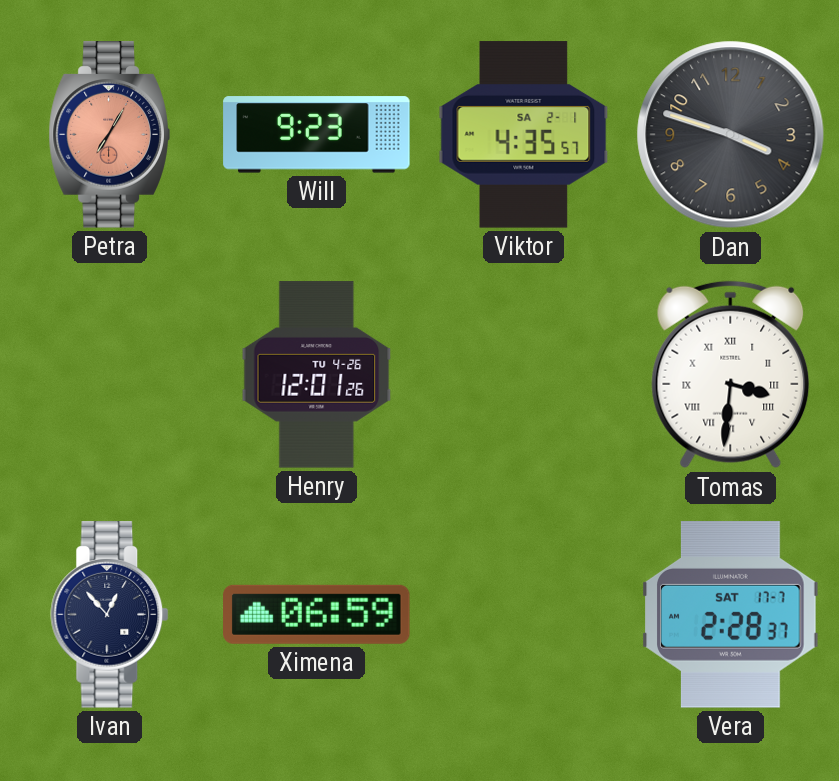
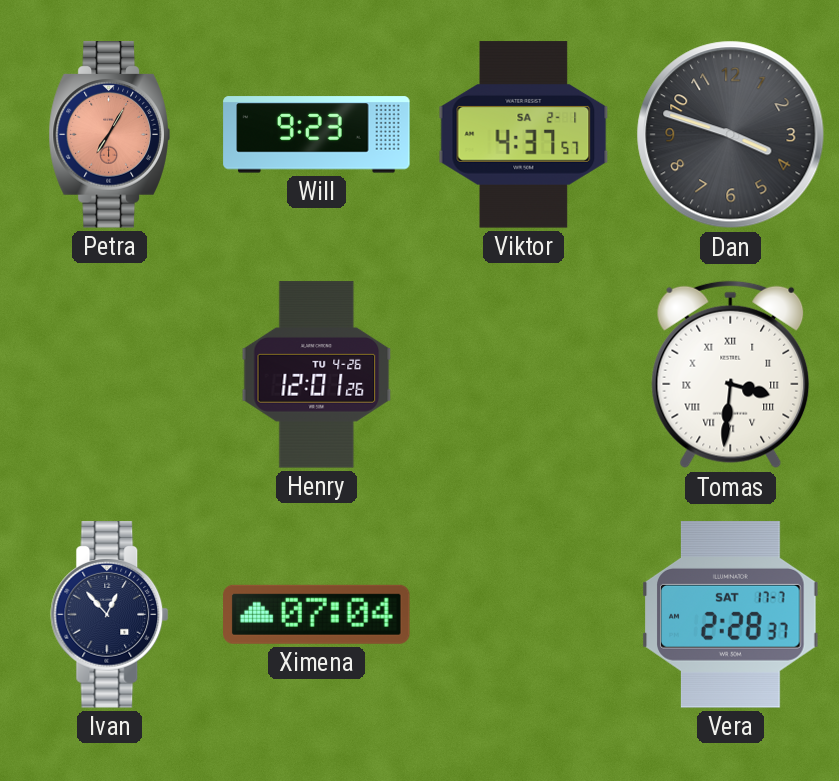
Viktor: 4:35 -> 4:37 (524, 135)
Ximena: 06:59 -> 07:04 (317, 614)
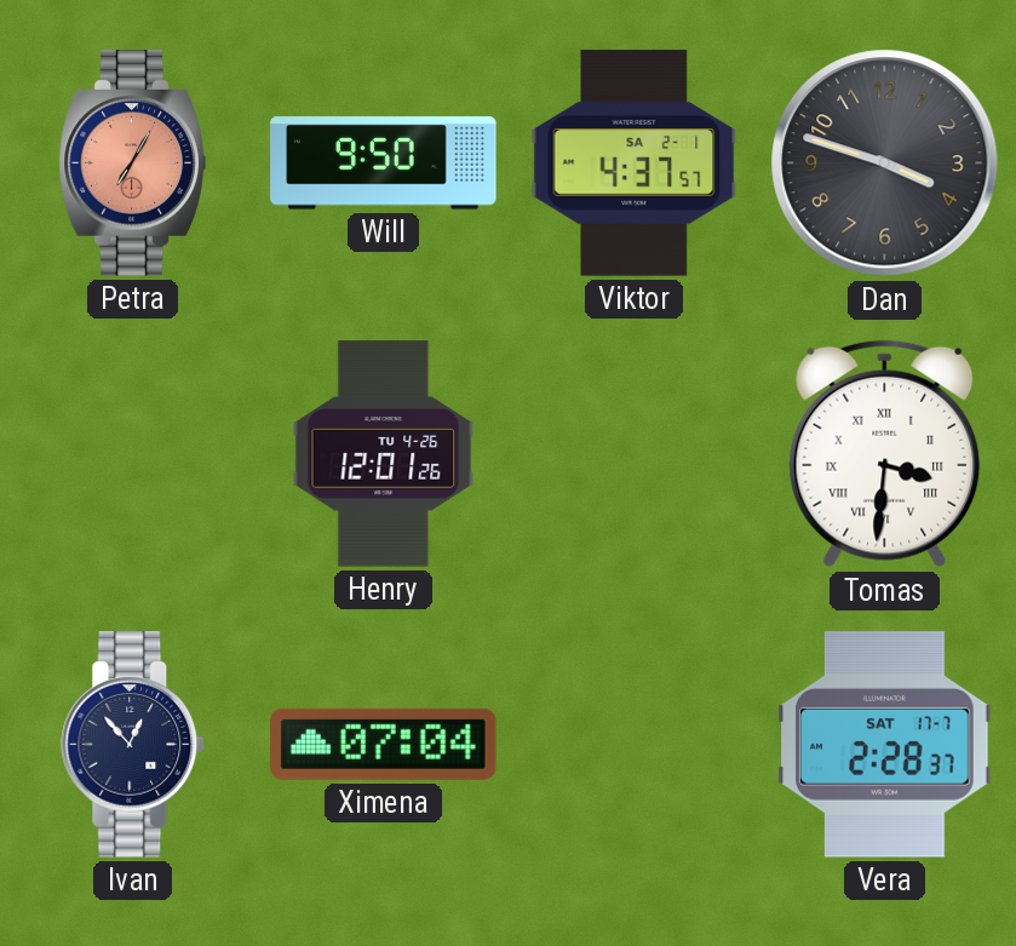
Will: 9:23 -> 9:50 (384, 164)
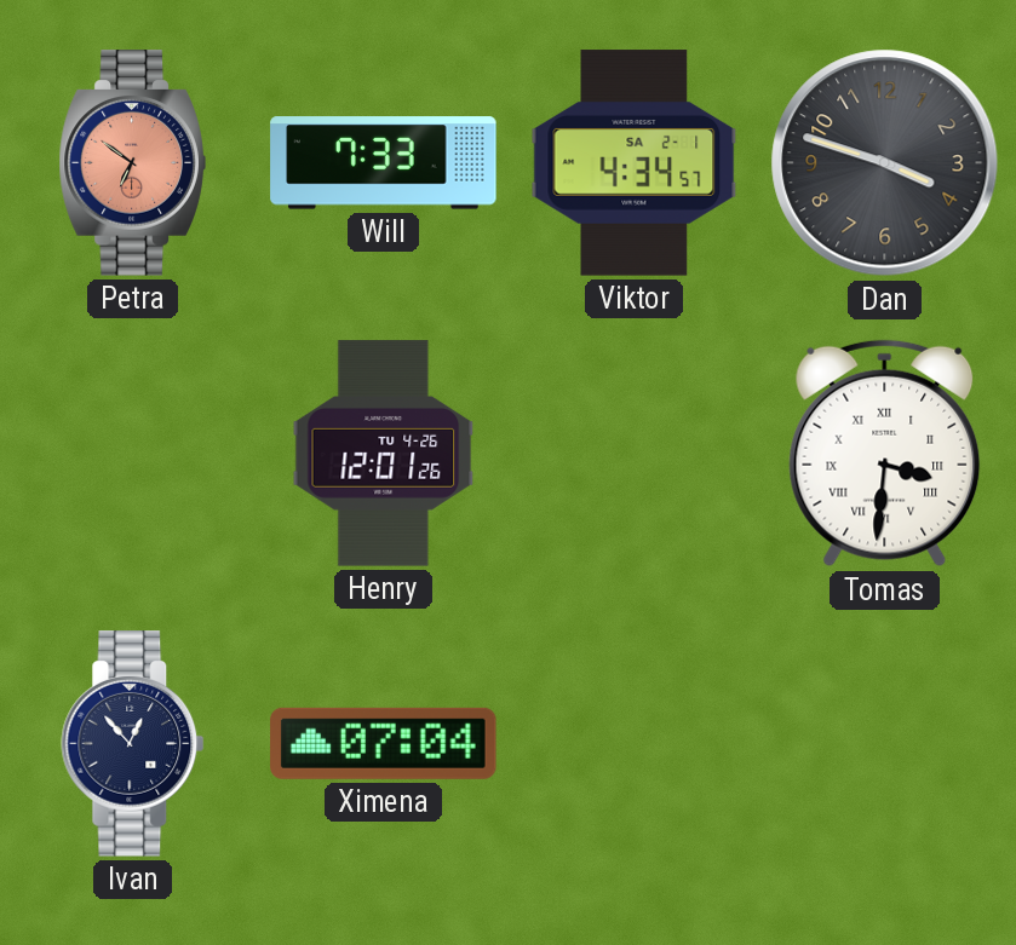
Petra: 7:05 -> 6:51 (132, 163)
Will: 9:50 -> 7:33 (384, 163)
Viktor: 4:37 -> 4:34 (635, 163)
Vera: 2:28 -> none (885, 745)
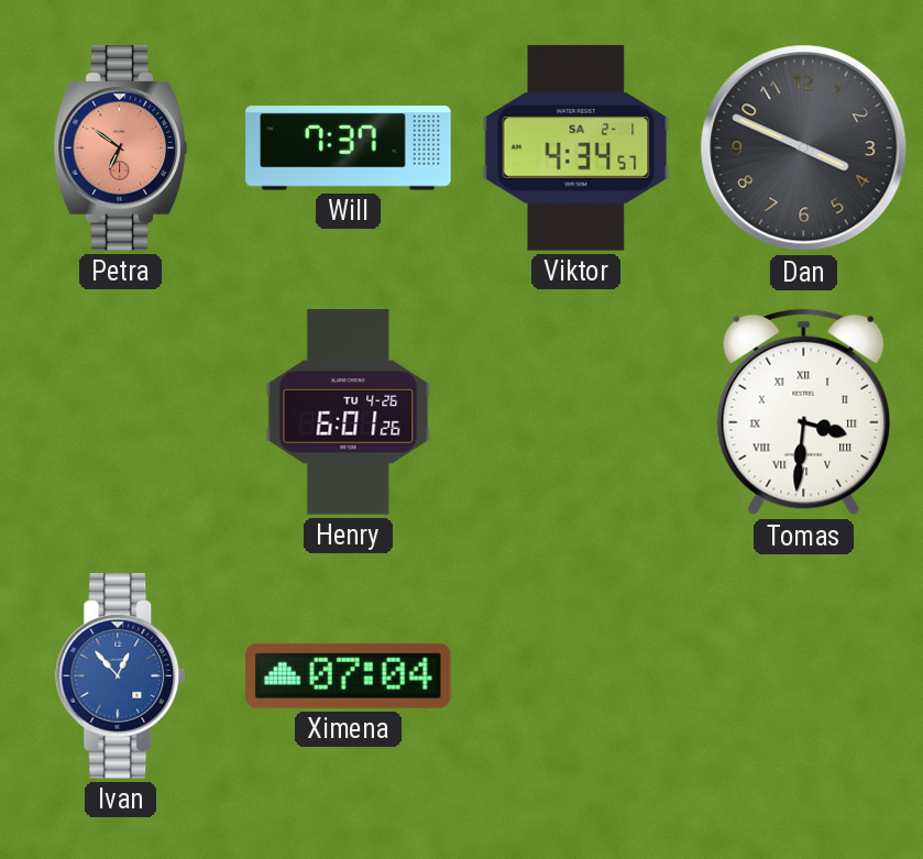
Will: 7:33 -> 7:37 (349, 148)
Dan: 3:48 -> 3:49 (804, 148)
Henry: 12:01 -> 6:01 (349, 412)
Ivan dial: navy -> blue (121, 676)
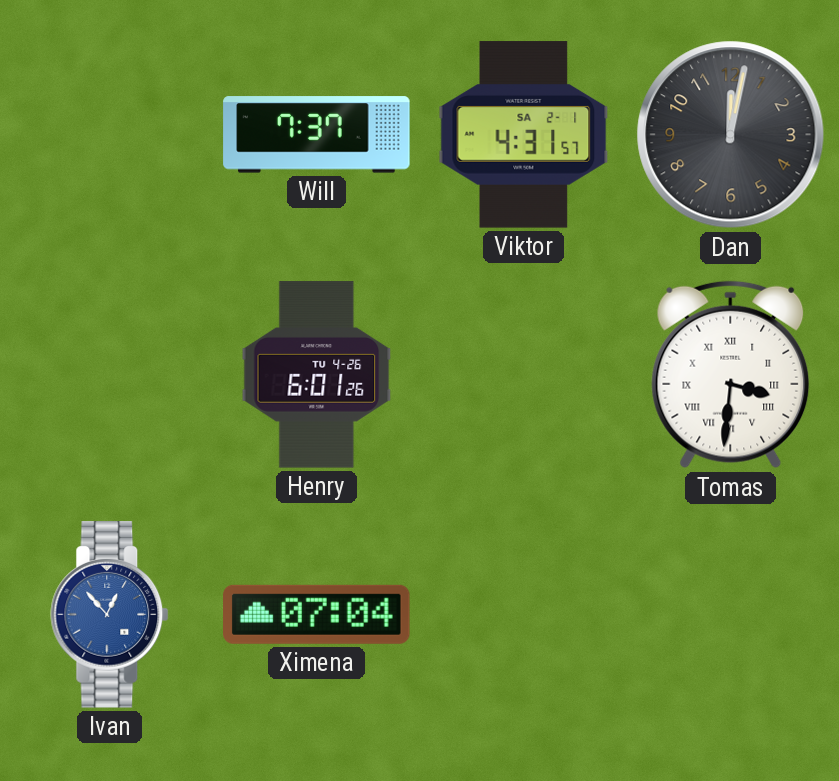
Petra: 6:51 -> none (120, 148)
Viktor: 4:34 -> 4:31 (524, 135)
Dan: 3:49 -> 12:02 (731, 135)
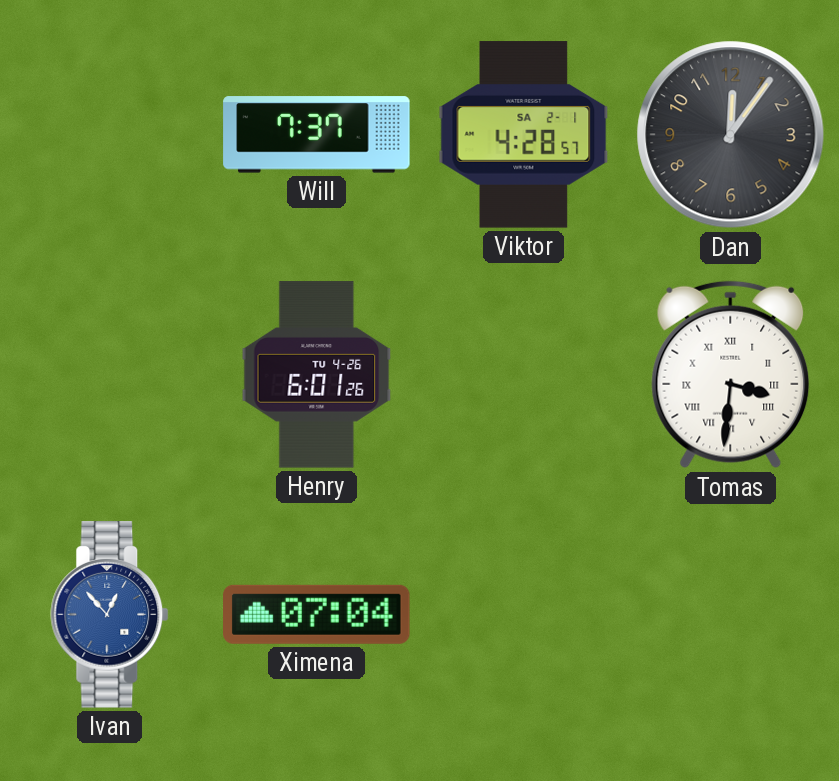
Viktor: 4:31 -> 4:28 (524, 135)
Dan: 12:02 -> 12:06 (731, 135)
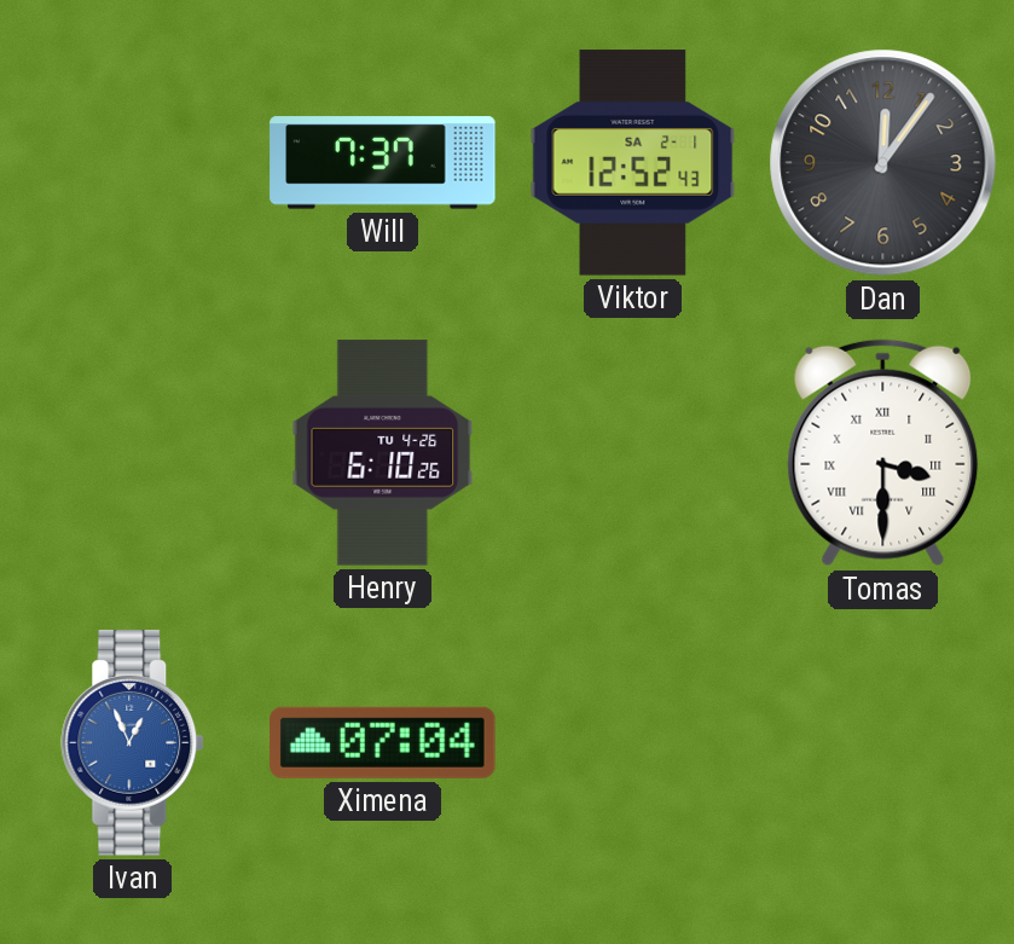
Viktor: 4:28 -> 12:52 (633, 163)
Henry: 6:01 -> 6:10 (383, 453)
Tomas: 3:31 -> 3:30 (883, 453)
Ivan: 12:53 -> 12:56 (133, 743)
